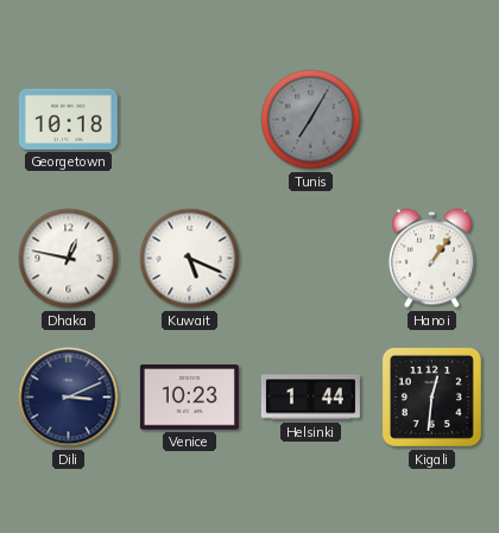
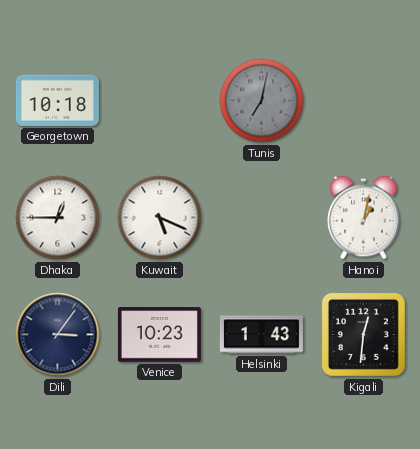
Tunis: 7:05 -> 7:02 (262, 101)
Dhaka: 12:47 -> 12:45 (58, 218)
Hanoi: 1:06 -> 1:02 (364, 218)
Dili: 3:11 -> 3:06 (58, 335)
Helsinki: 1:44 -> 1:43 (261, 335)
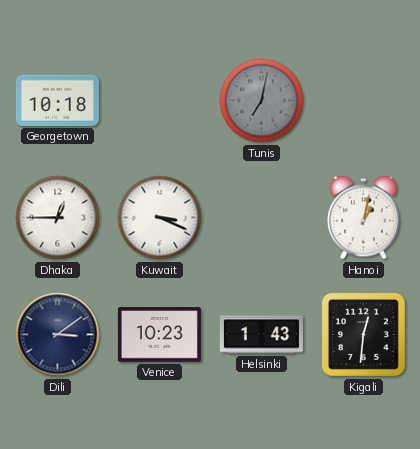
Kuwait: 5:19 -> 3:19 (160, 218)
Dili: 3:06 -> 3:09 (58, 335)
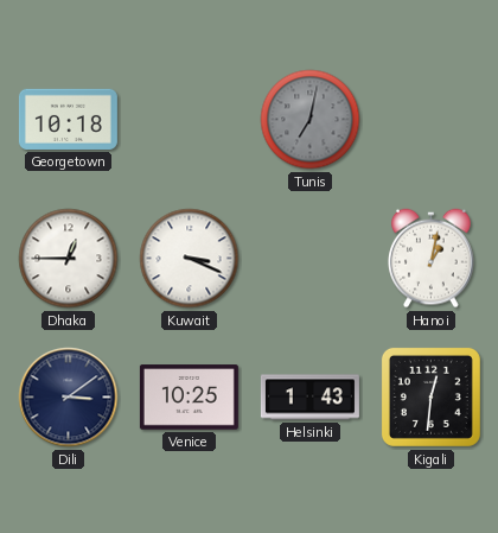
Venice: 10:23 -> 10:25 (189, 398)
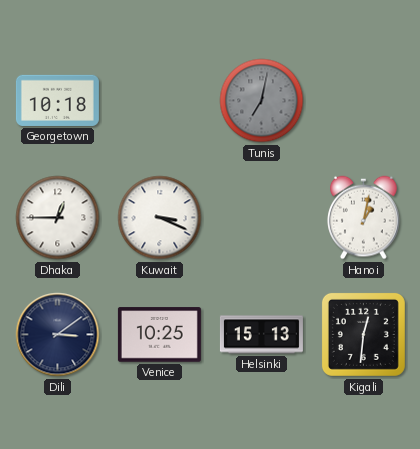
Helsinki: 1:43 -> 15:13 (261, 335)
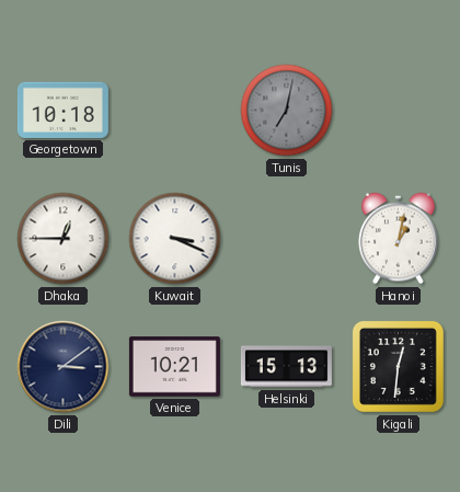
Venice: 10:25 -> 10:21 (174, 367)
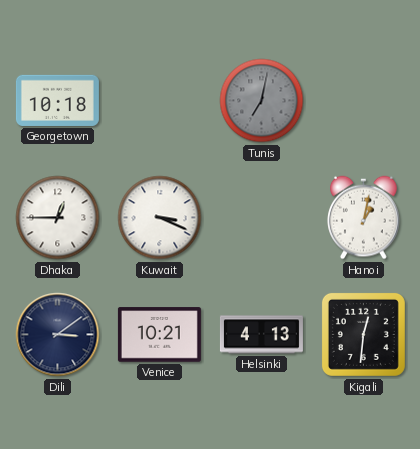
Helsinki: 15:13 -> 4:13 (261, 335)
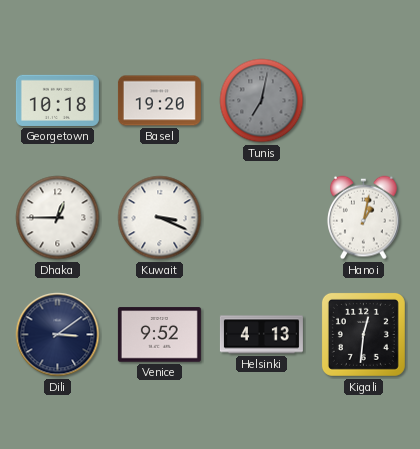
Basel: none -> 19:20 (159, 101)
Venice: 10:21 -> 9:52 (159, 335)
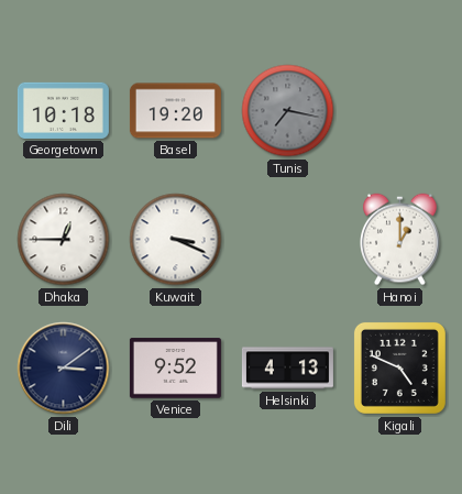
Tunis: 7:02 -> 7:17 (288, 111)
Hanoi: 1:02 -> 1:00 (400, 240)
Kigali: 12:31 -> 4:49 (399, 367)
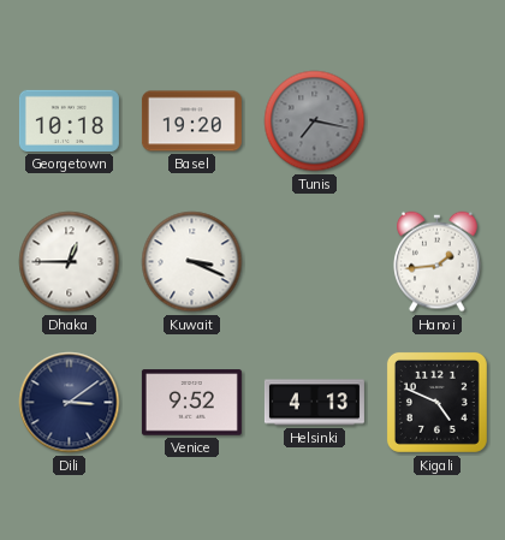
Hanoi: 1:00 -> 1:44 (438, 262)
